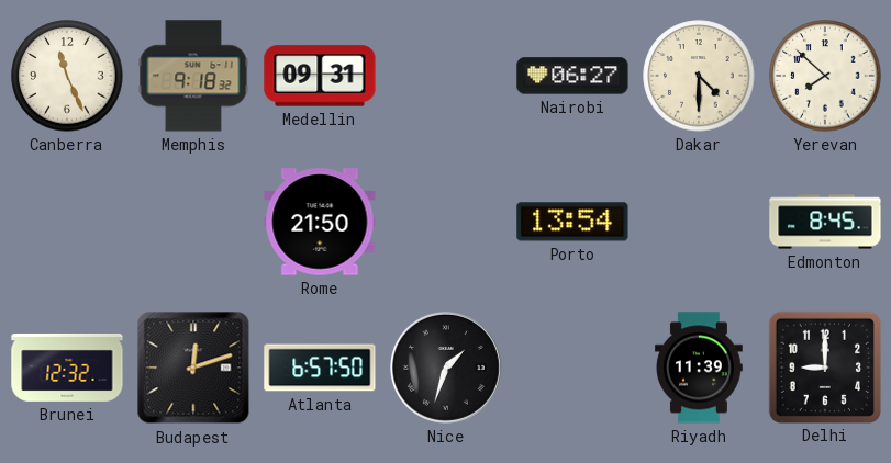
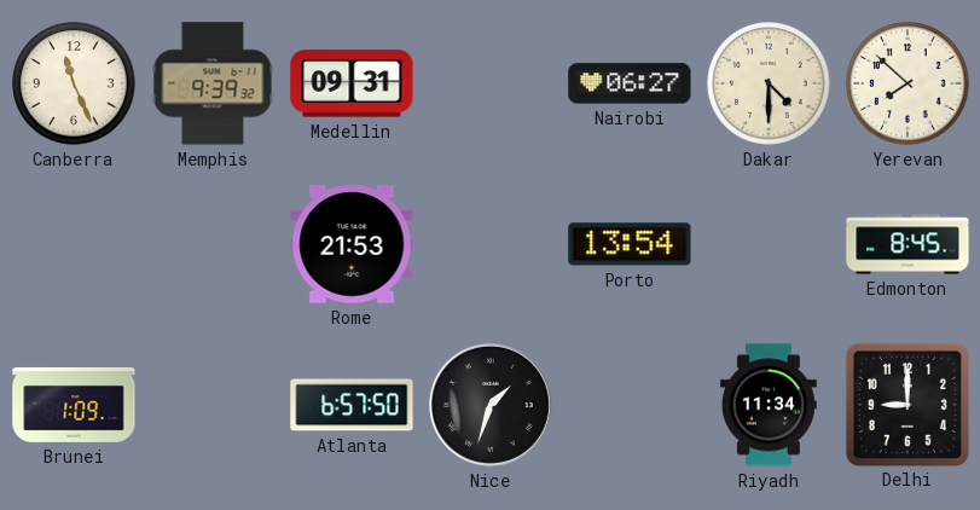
Memphis: 9:18 -> 9:39 (213, 83)
Rome: 21:50 -> 21:53 (352, 244)
Brunei: 12:32 -> 1:09 (74, 405)
Budapest: 12:12 -> none (193, 368)
Riyadh: 11:39 -> 11:34 (770, 405)
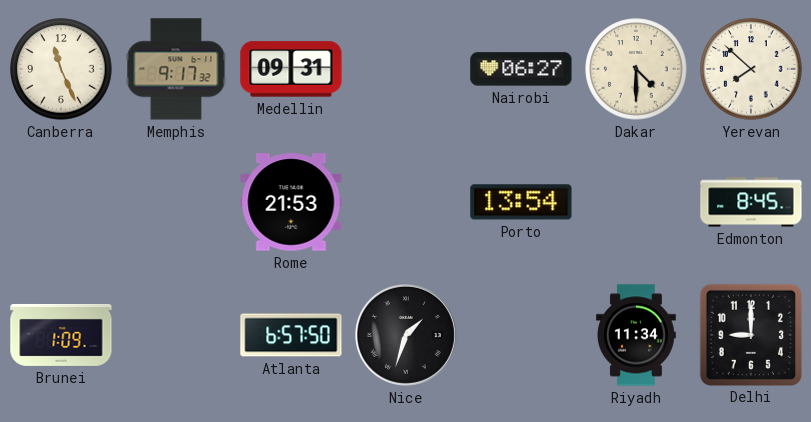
Memphis: 9:39 -> 9:17 (176, 69)
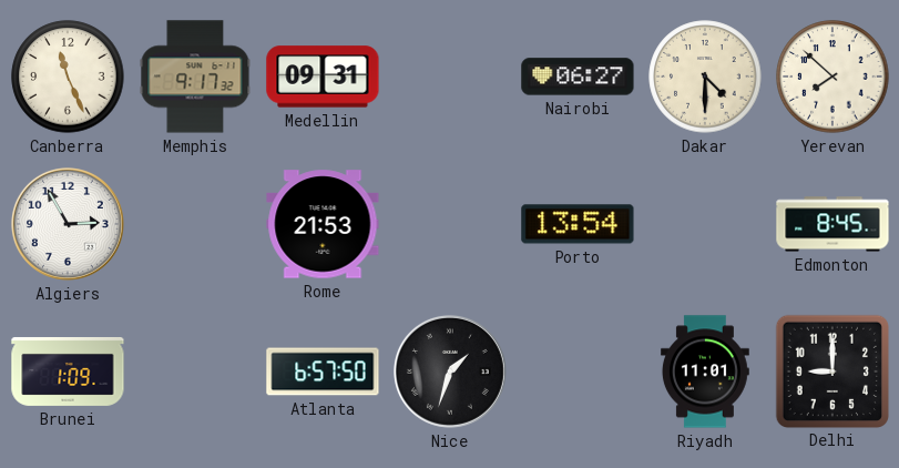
Algiers: none -> 2:55 (68, 224)
Riyadh: 11:34 -> 11:01 (706, 372)
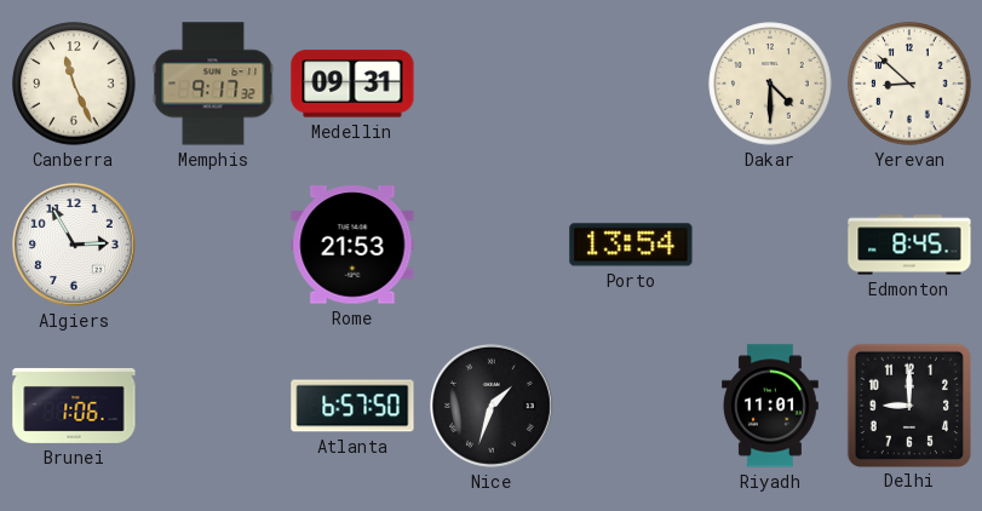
Nairobi: 06:27 -> none (578, 77)
Yerevan: 7:52 -> 8:52 (909, 84)
Brunei: 1:09 -> 1:06 (74, 406)
